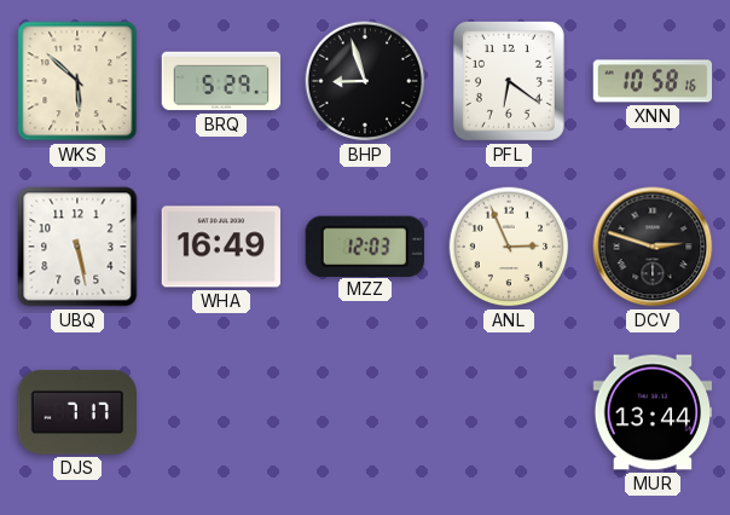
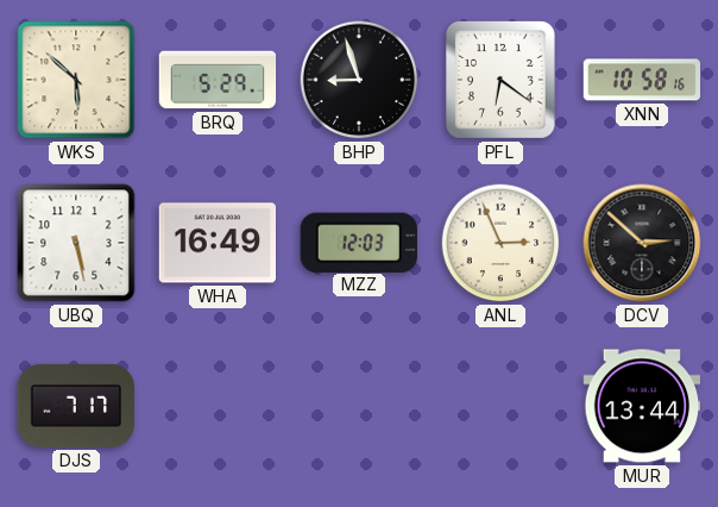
DCV: 2:48 -> 2:52 (642, 243)
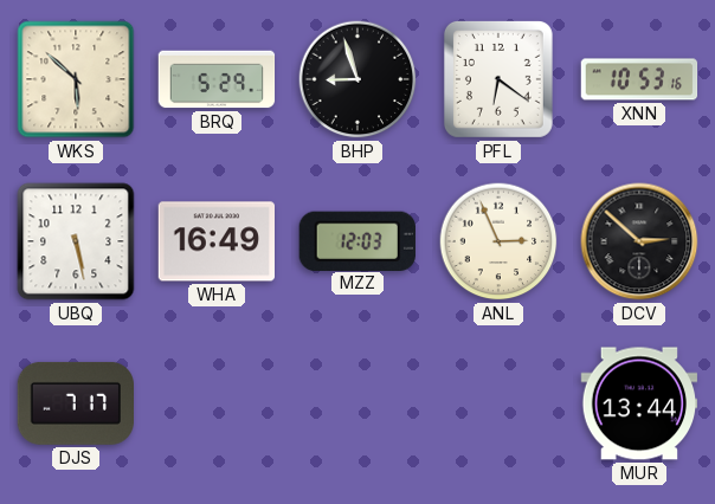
XNN: 10:58 -> 10:53 (639, 79)
